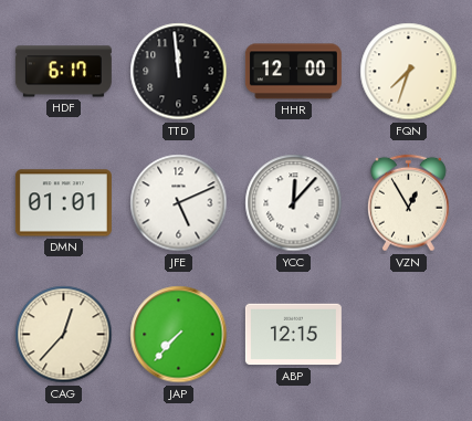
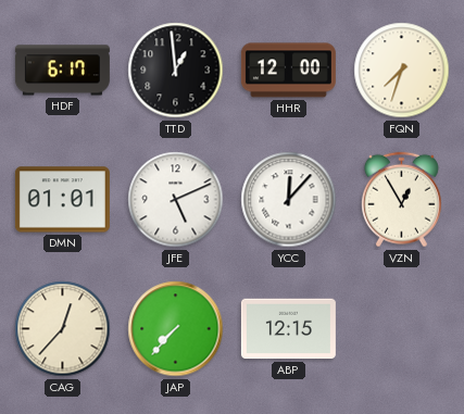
TTD: 11:59 -> 12:59 (176, 71)
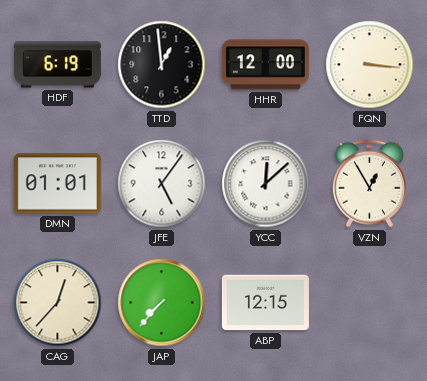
HDF: 6:17 -> 6:19 (57, 65)
FQN: 7:33 -> 3:16 (370, 65)
JFE: 5:11 -> 5:06 (162, 184)
YCC: 12:07 -> 12:08 (266, 184)
